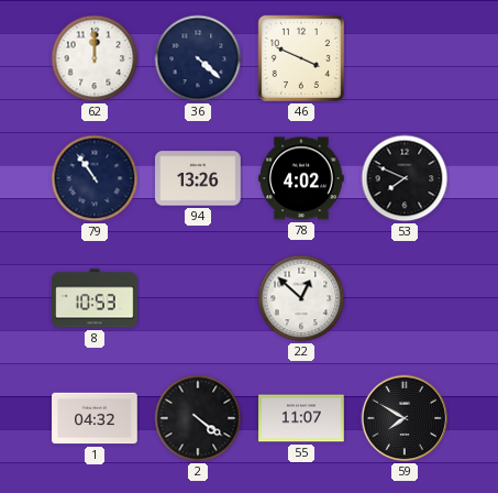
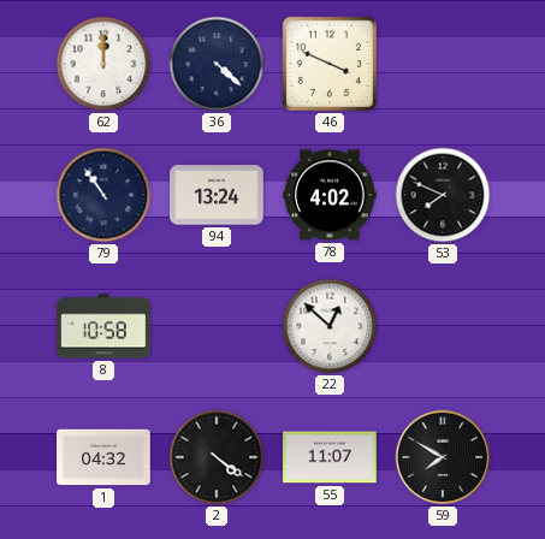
94: 13:26 -> 13:24 (217, 195)
8: 10:53 -> 10:58 (103, 326)
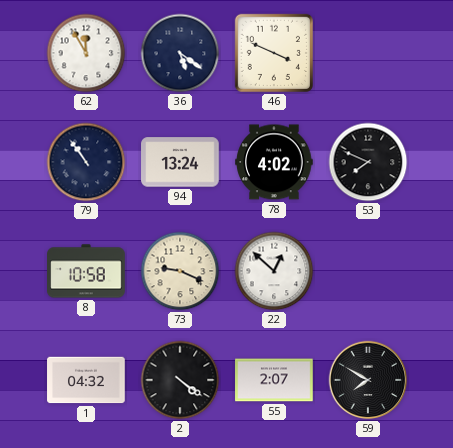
62: 12:00 -> 11:55 (86, 53)
36: 4:22 -> 5:21 (180, 53)
73: none -> 9:19 (180, 271)
55: 11:07 -> 2:07 (274, 380)
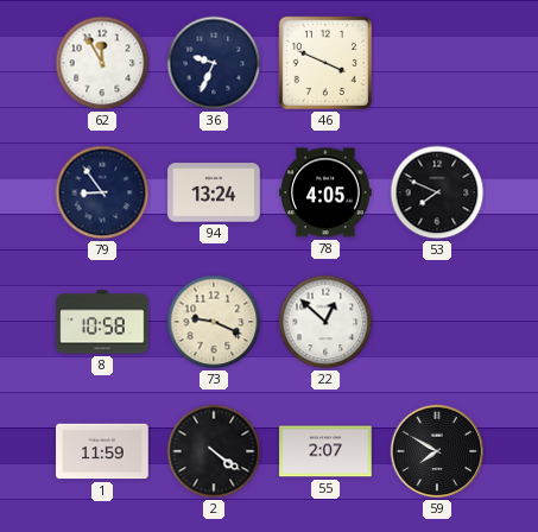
36: 5:21 -> 9:34 (214, 63)
79: 10:54 -> 8:54 (102, 192)
78: 4:02 -> 4:05 (325, 192)
1: 04:32 -> 11:59 (102, 451)
